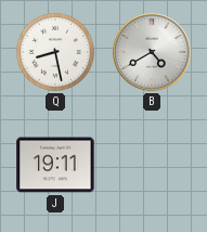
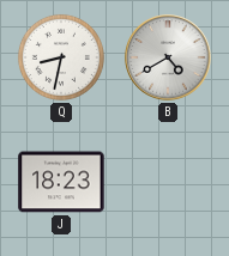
Q: 8:28 -> 8:32 (61, 57)
J: 19:11 -> 18:23 (61, 182)
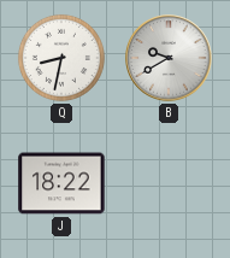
B: 4:40 -> 9:40 (169, 58)
J: 18:23 -> 18:22 (61, 183)
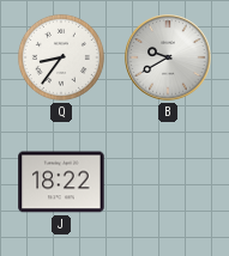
Q: 8:32 -> 8:36 (61, 57)
